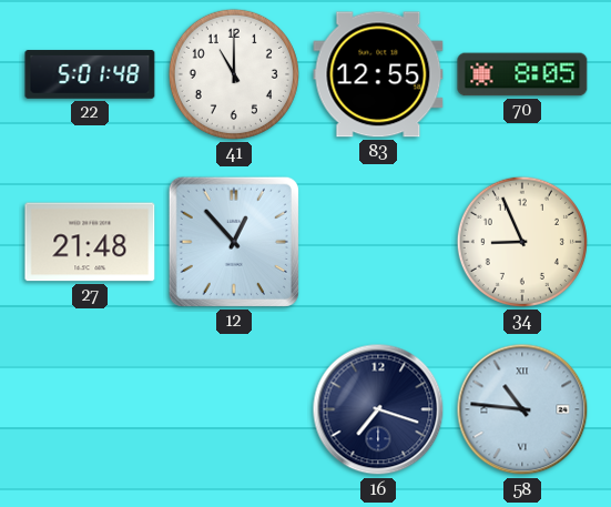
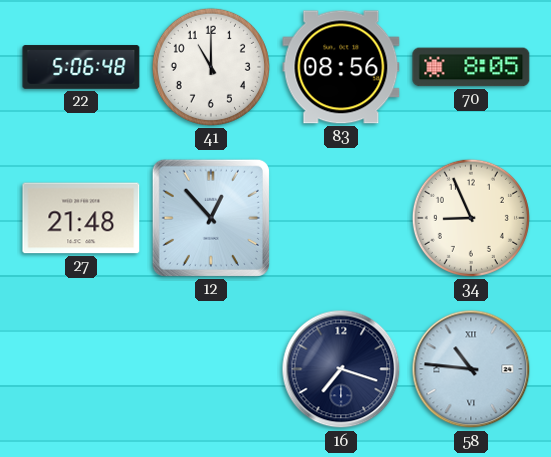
22: 5:01 -> 5:06 (81, 67)
83: 12:55 -> 08:56 (341, 67)
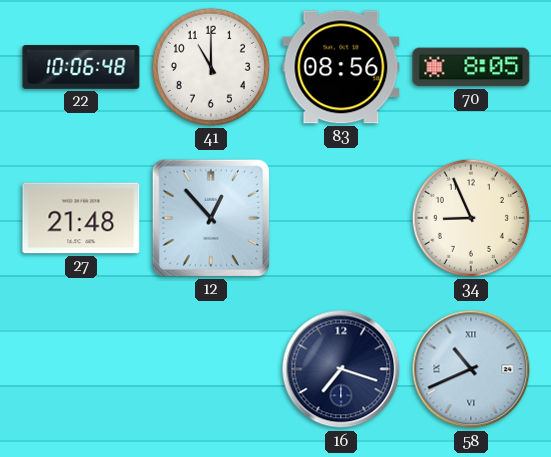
22: 5:06 -> 10:06 (81, 67)
58: 10:46 -> 10:41 (471, 369)
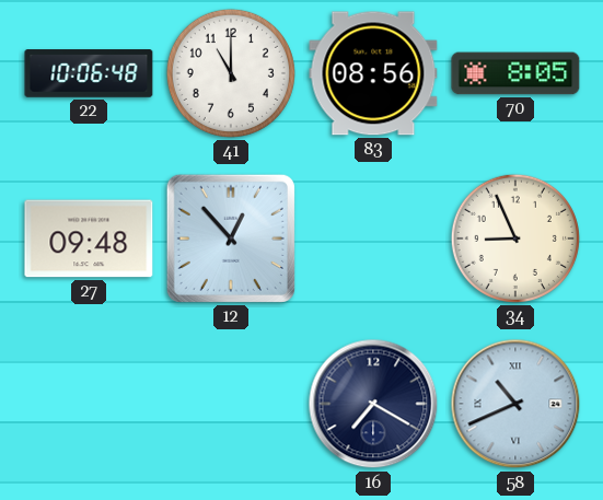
27: 21:48 -> 09:48 (89, 239)
16: 7:18 -> 7:20 (373, 404)
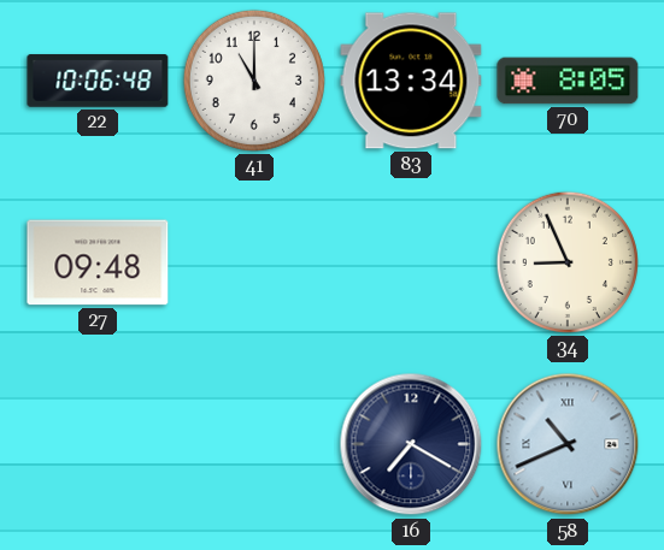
83: 08:56 -> 13:34 (411, 81)
12: 12:53 -> none (231, 239)
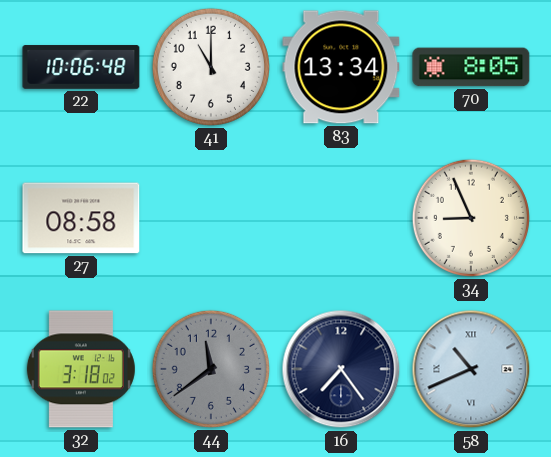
27: 09:48 -> 08:58 (81, 218)
32: none -> 3:18 (81, 369)
44: none -> 11:39 (211, 369)
16: 7:20 -> 7:24 (341, 369)
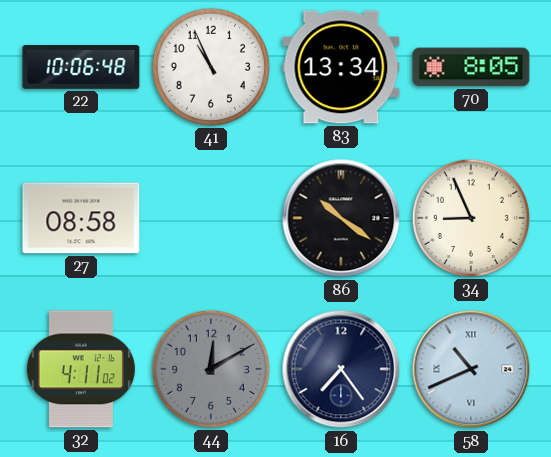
41: 11:00 -> 10:56 (211, 67)
86: none -> 10:21 (341, 218)
32: 3:18 -> 4:11 (81, 369)
44: 11:39 -> 12:10 (211, 369)
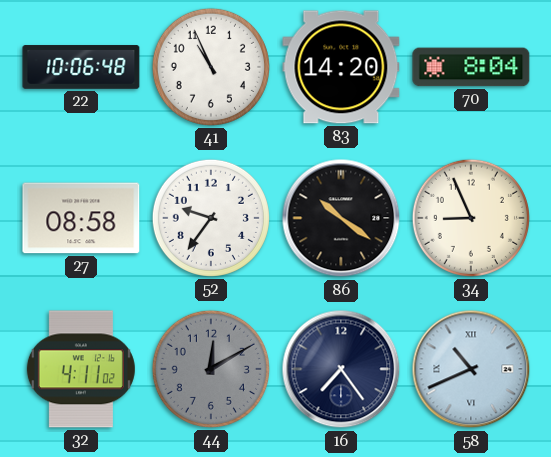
83: 13:34 -> 14:20 (341, 67)
70: 8:05 -> 8:04 (471, 67)
52: none -> 9:36 (211, 218)
